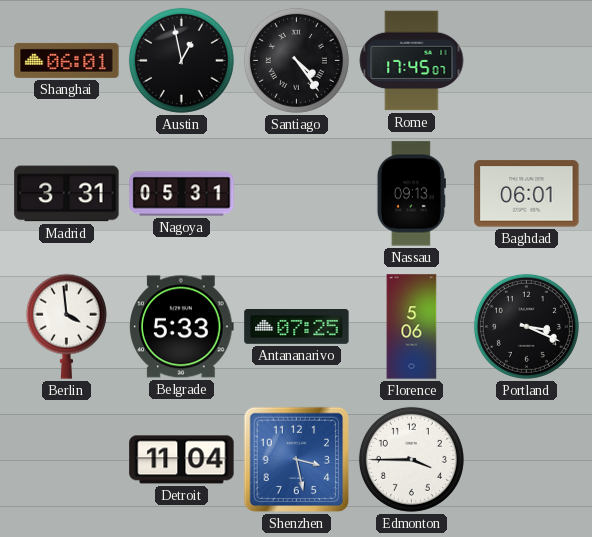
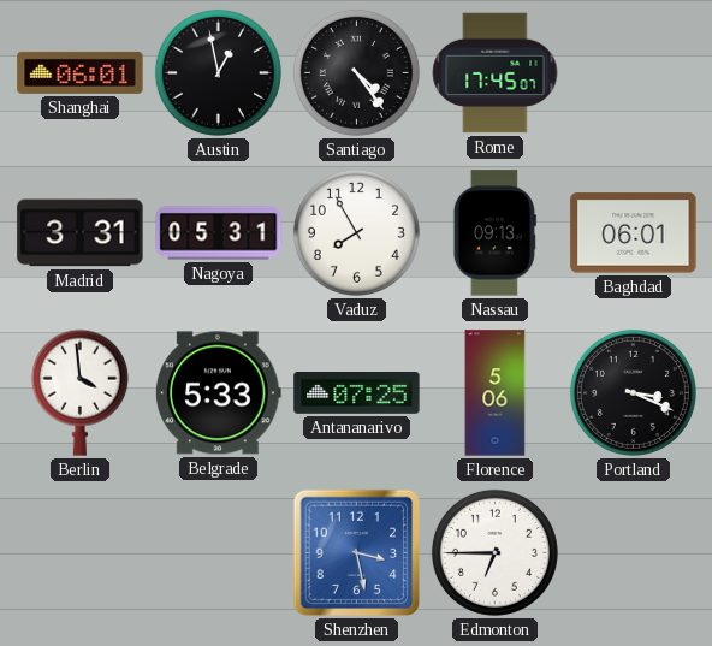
Vaduz: none -> 7:55 (356, 232)
Detroit: 11:04 -> none (182, 460)
Edmonton: 3:45 -> 6:45 (494, 552)
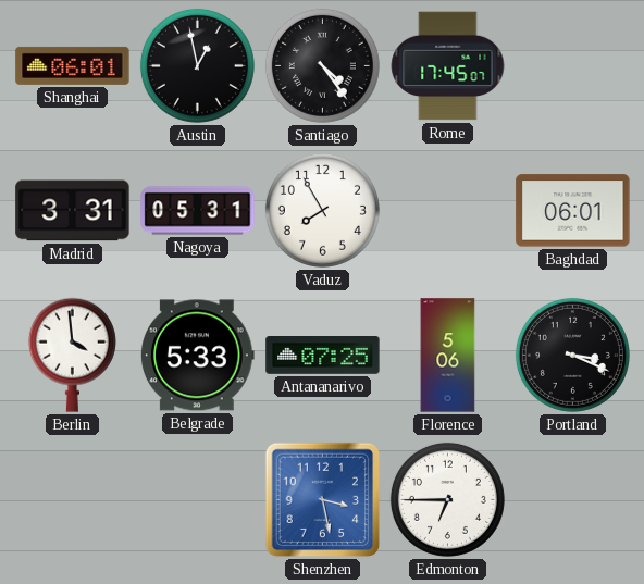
Nassau: 09:13 -> none (494, 233)
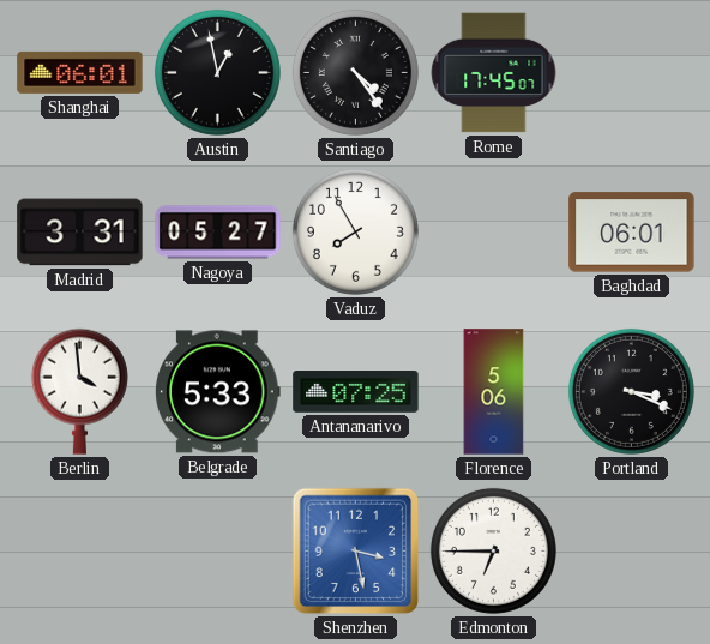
Nagoya: 05:31 -> 05:27 (218, 233)
